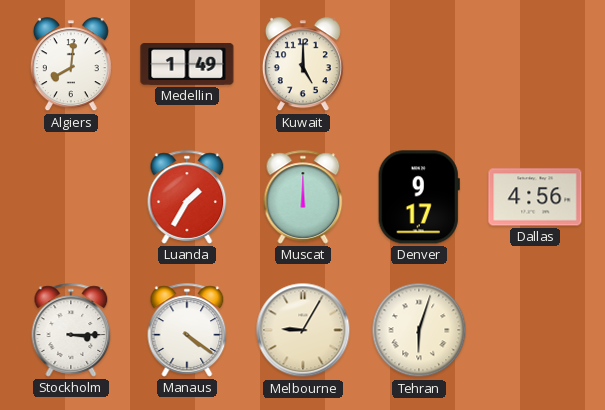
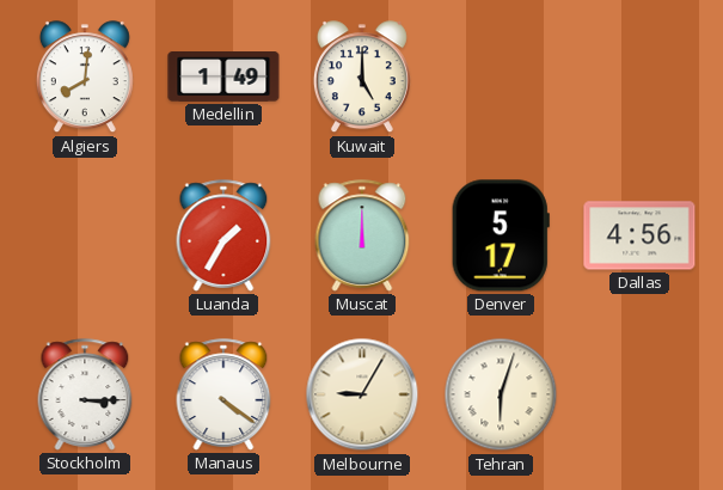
Denver: 9:17 -> 5:17 (501, 235)
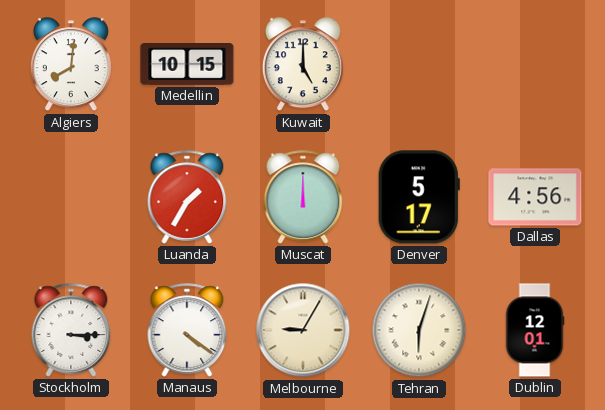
Medellin: 1:49 -> 10:15 (187, 65)
Dublin: none -> 12:01 (535, 330)
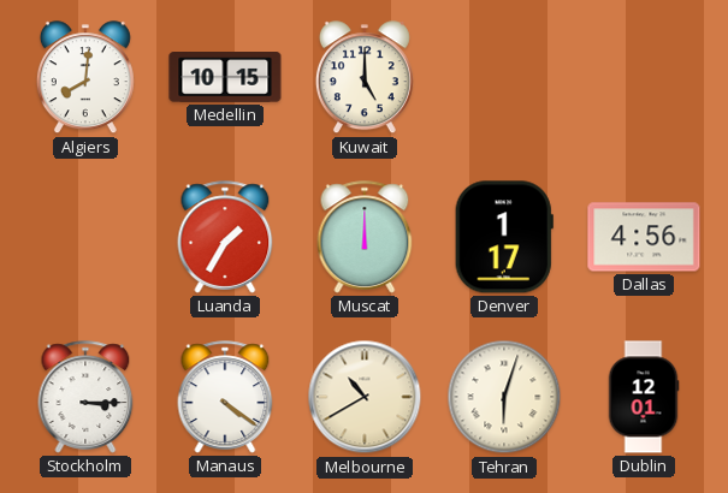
Denver: 5:17 -> 1:17 (504, 237)
Melbourne: 9:05 -> 10:40 (365, 397)
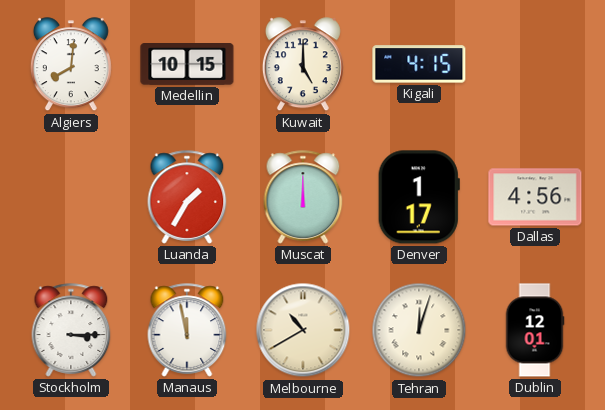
Kigali: none -> 4:15 (419, 64)
Manaus: 4:21 -> 11:58 (187, 330)
Tehran: 6:03 -> 12:03 (419, 330)
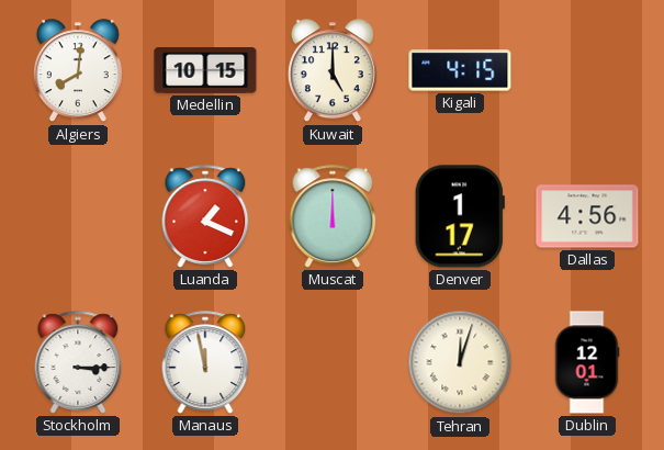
Luanda: 1:35 -> 1:19 (205, 216)
Melbourne: 10:40 -> none (303, 330)
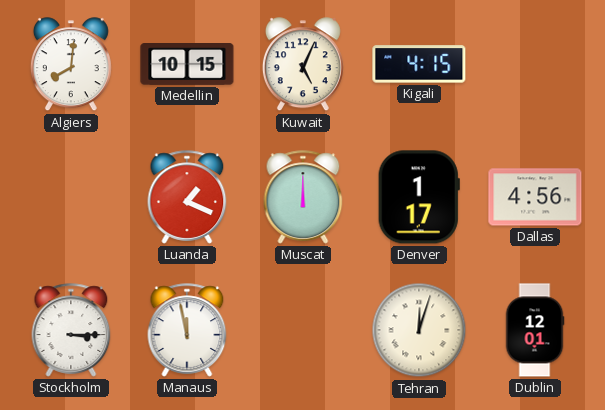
Kuwait: 5:00 -> 5:04 (303, 65)
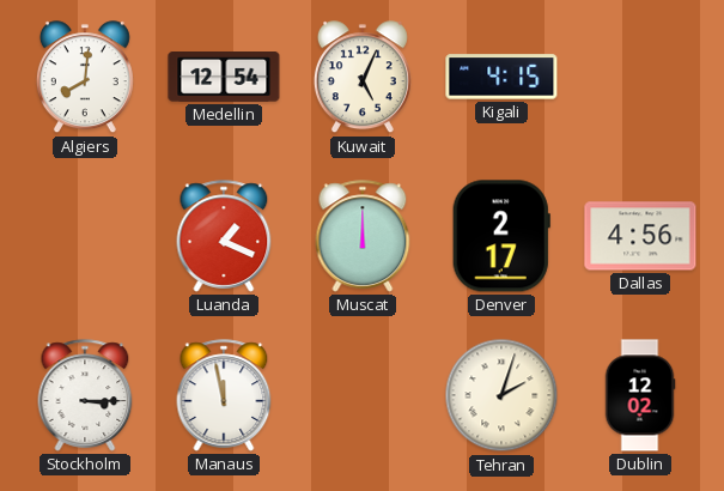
Medellin: 10:15 -> 12:54 (224, 78)
Denver: 1:17 -> 2:17 (501, 236)
Tehran: 12:03 -> 2:03 (501, 395)
Dublin: 12:01 -> 12:02 (640, 395)
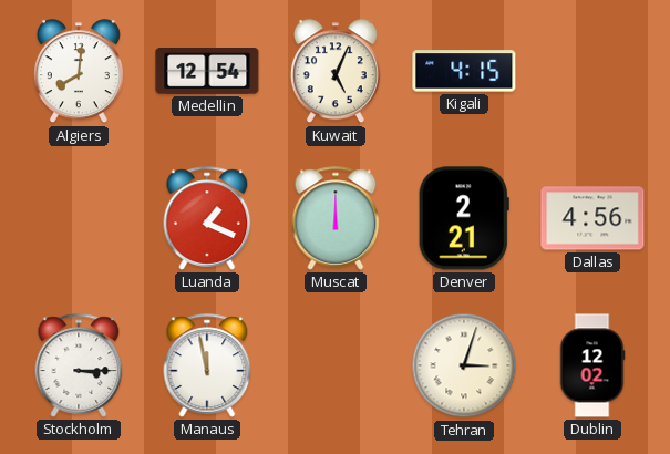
Denver: 2:17 -> 2:21 (464, 218)
Tehran: 2:03 -> 3:03 (464, 365)
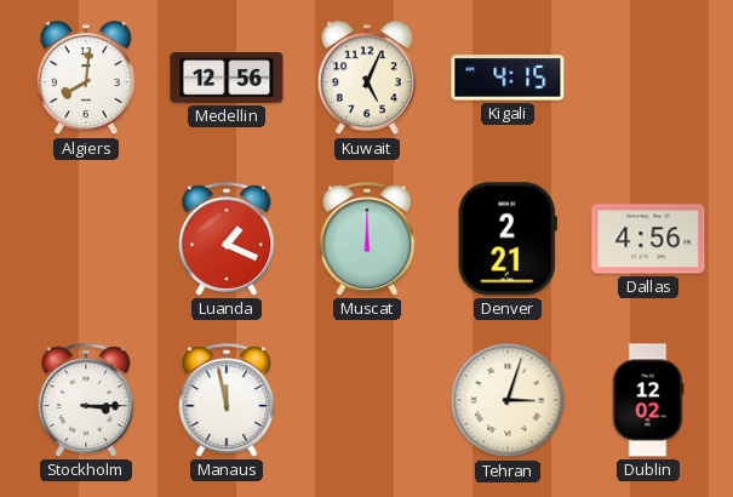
Medellin: 12:54 -> 12:56 (227, 79)
